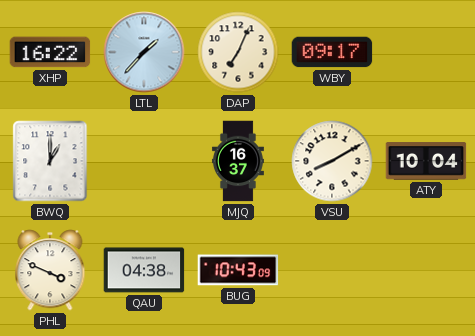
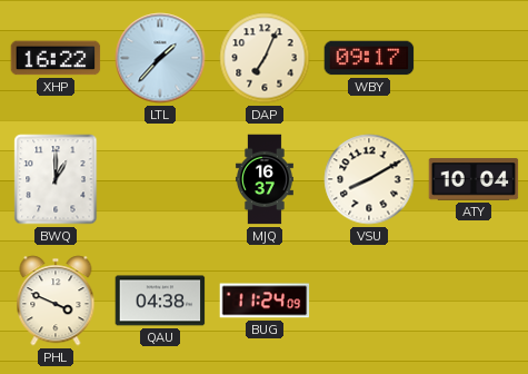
BUG: 10:43 -> 11:24 (265, 301)
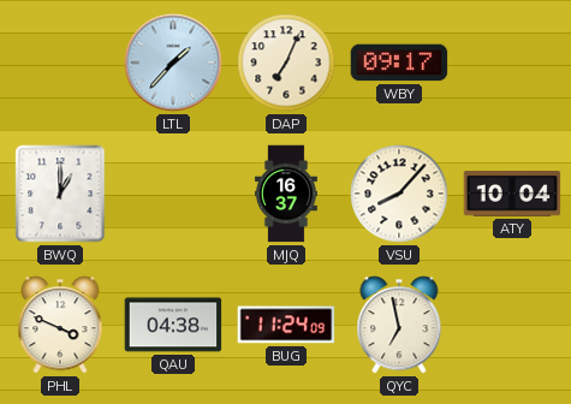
XHP: 16:22 -> none (56, 58)
VSU: 8:10 -> 8:07 (399, 194)
QYC: none -> 6:58 (399, 325)
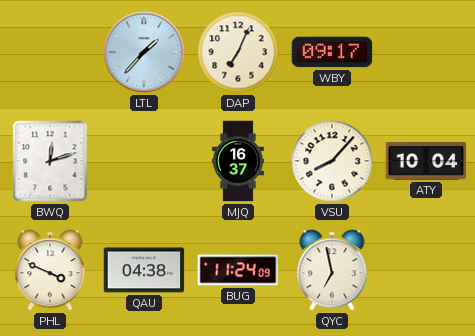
BWQ: 1:00 -> 12:12 (50, 161)
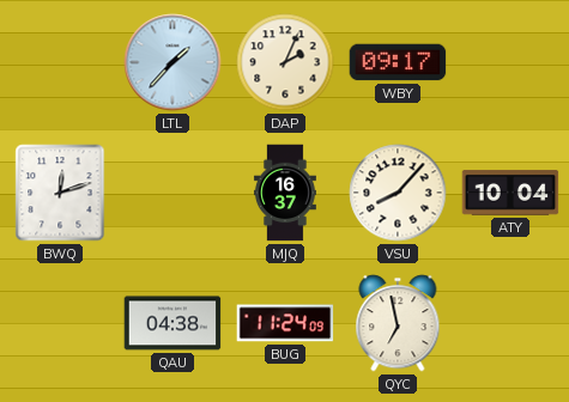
DAP: 7:04 -> 2:04 (285, 62)
PHL: 3:49 -> none (50, 270)
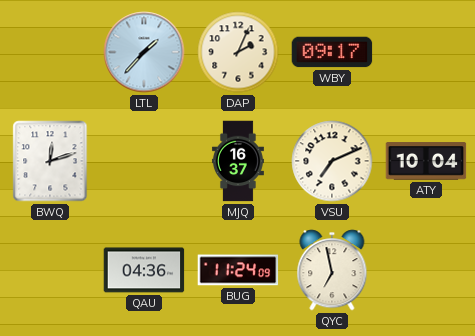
VSU: 8:07 -> 7:11 (332, 161)
QAU: 04:38 -> 04:36 (144, 270)
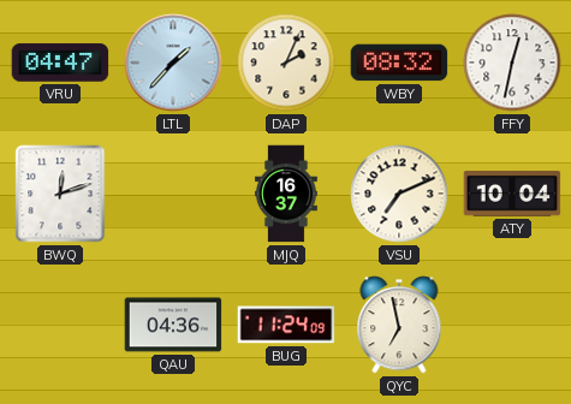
VRU: none -> 04:47 (60, 63)
WBY: 09:17 -> 08:32 (399, 63)
FFY: none -> 12:32 (512, 63)
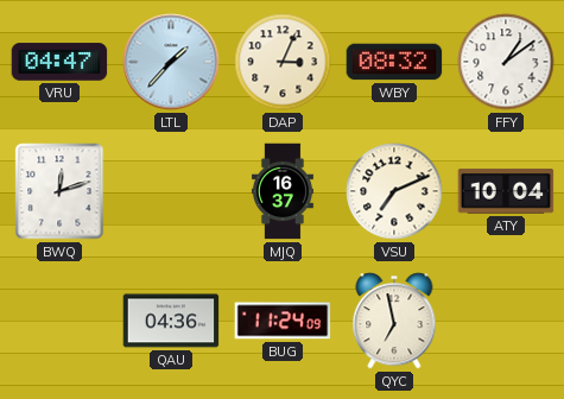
DAP: 2:04 -> 3:04 (283, 62)
FFY: 12:32 -> 1:09 (506, 62)
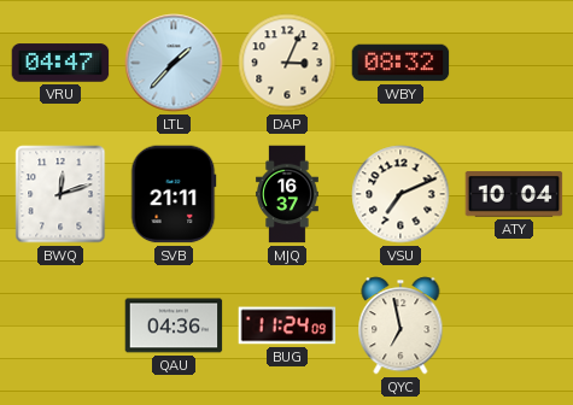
FFY: 1:09 -> none (506, 62)
SVB: none -> 21:11 (174, 194)
